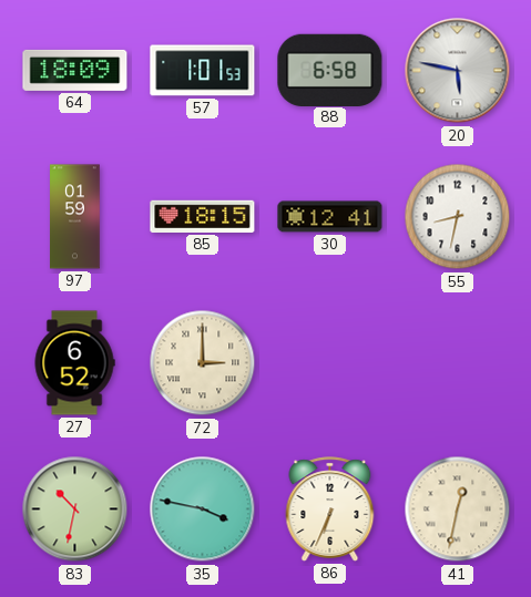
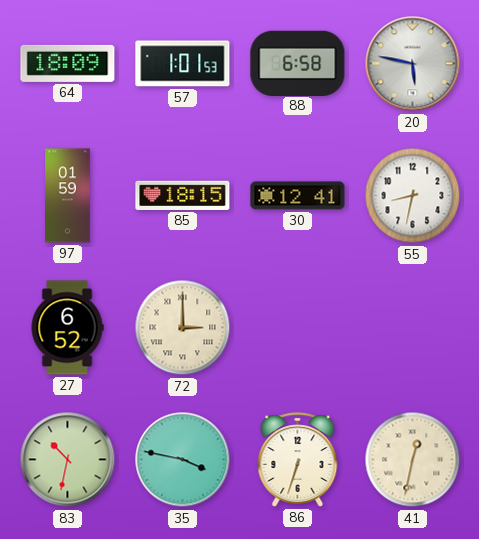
86: 6:34 -> 6:33 (298, 460)
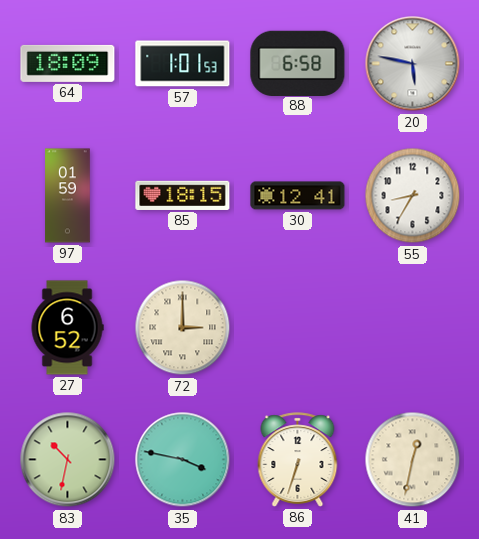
55: 8:32 -> 8:35 (413, 196)
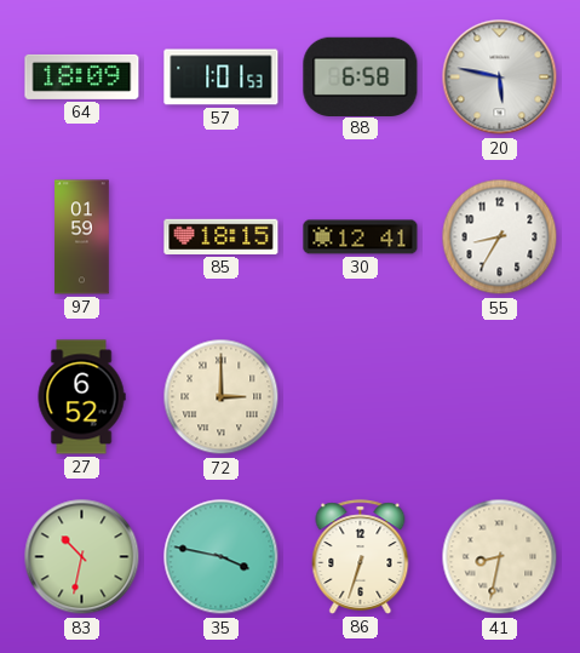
41: 12:32 -> 8:32 (500, 557)
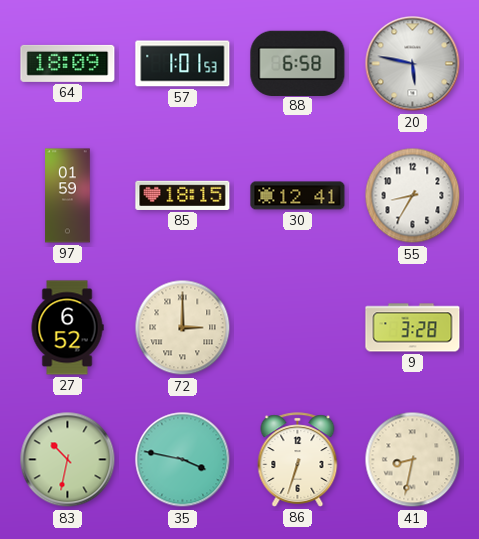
9: none -> 3:28 (413, 328)
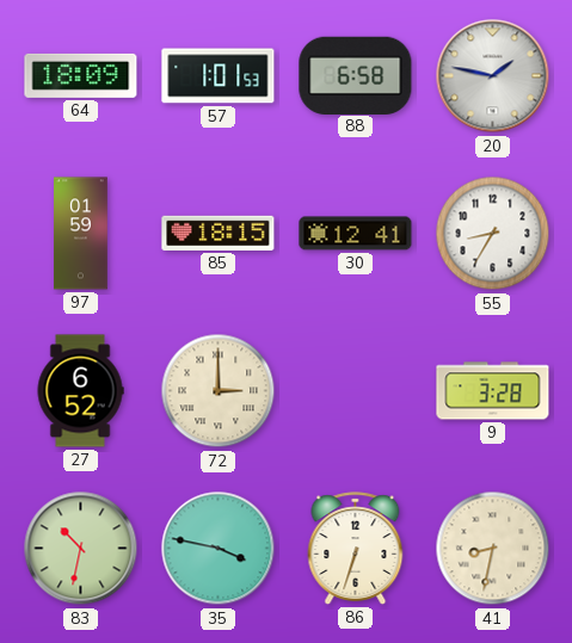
20: 5:47 -> 1:47 (493, 76)
